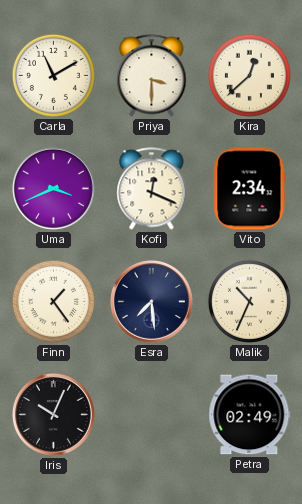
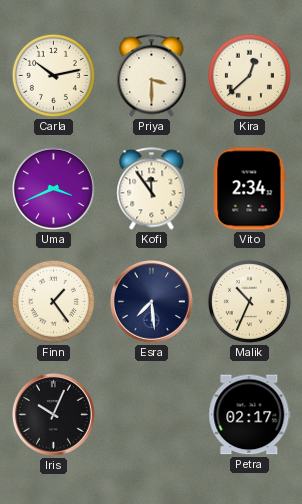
Carla: 11:10 -> 10:13 (53, 75)
Kofi: 12:19 -> 11:54 (152, 189)
Petra: 02:49 -> 02:17 (250, 415)
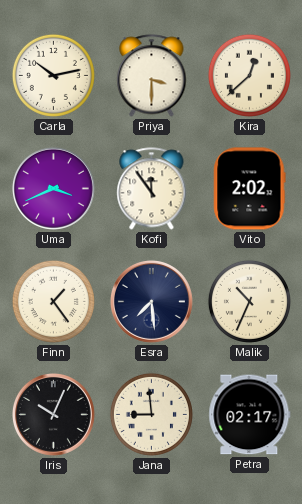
Vito: 2:34 -> 2:02 (250, 189)
Jana: none -> 8:59 (151, 414)
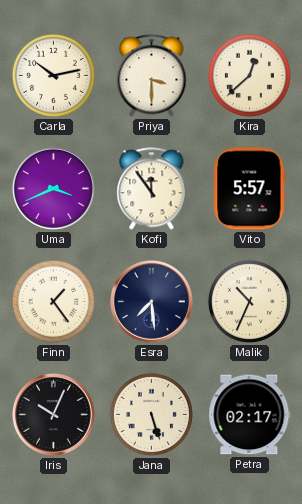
Vito: 2:02 -> 5:57 (250, 189)
Jana: 8:59 -> 5:27 (151, 414)
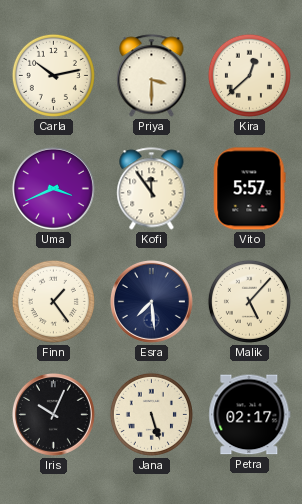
Malik: 10:34 -> 5:07 (249, 301)
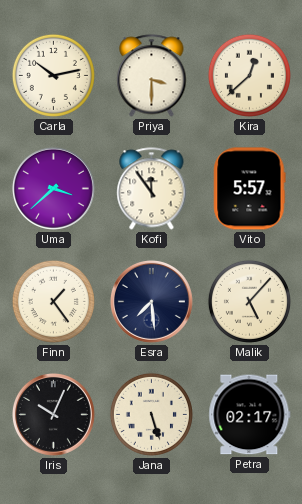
Uma: 3:41 -> 3:38 (53, 188)
